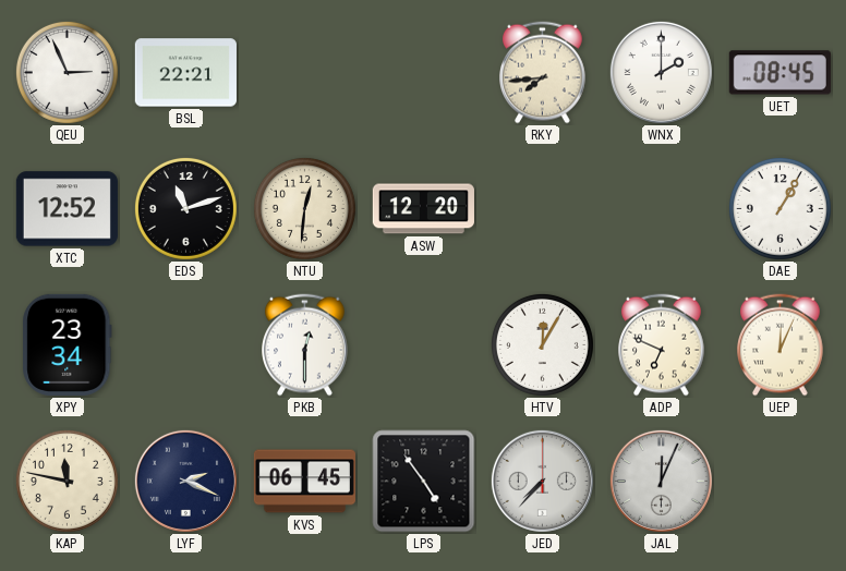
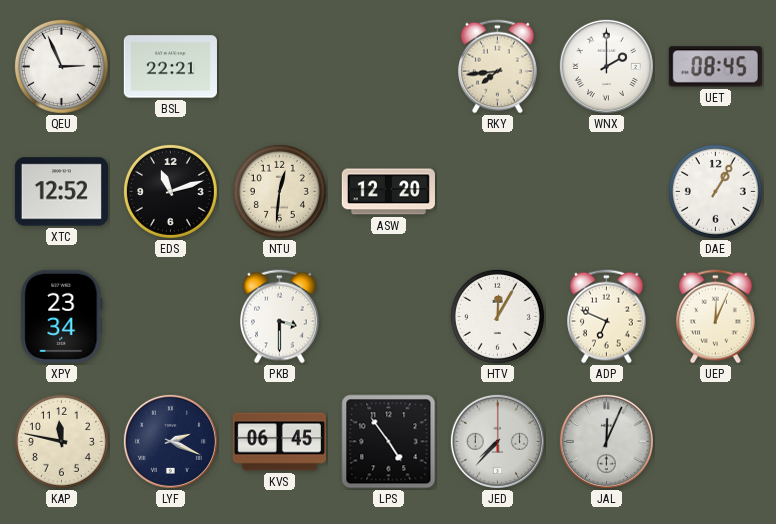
PKB: 12:30 -> 3:30 (280, 317)
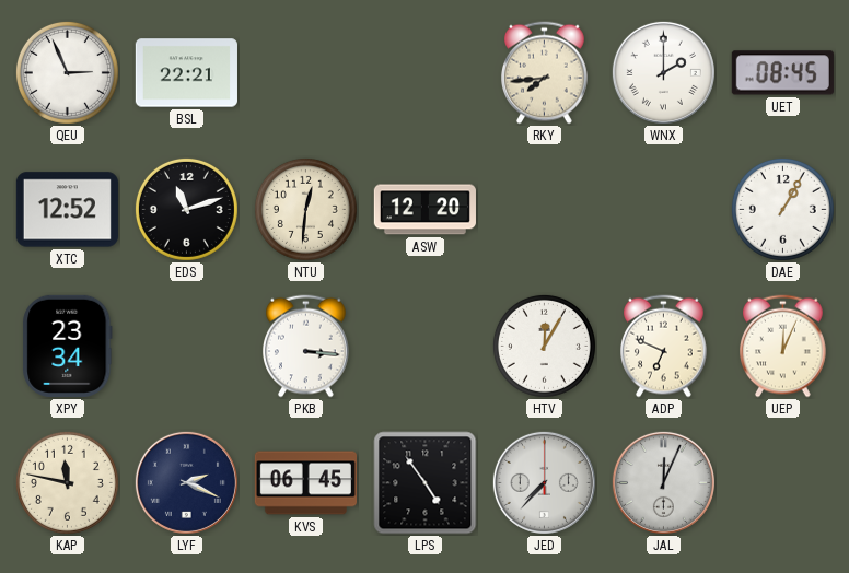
PKB: 3:30 -> 3:16 (306, 347)
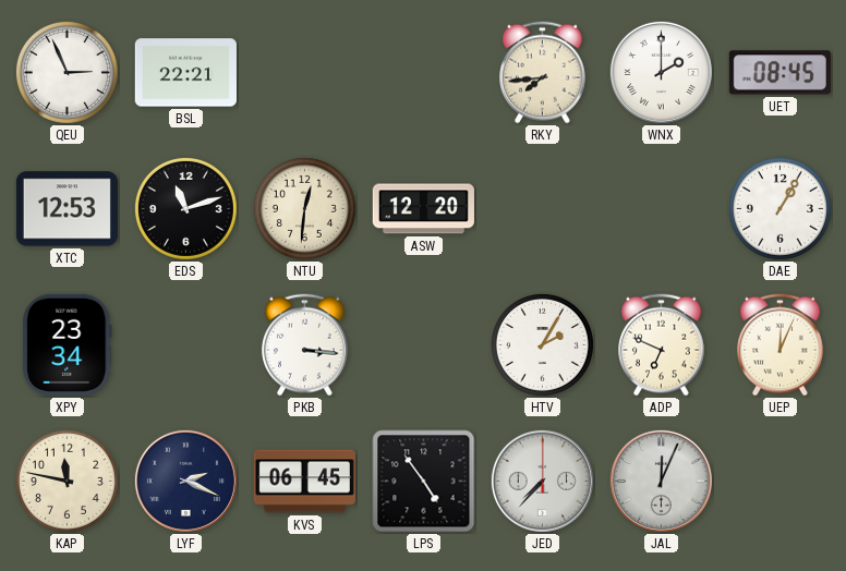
XTC: 12:52 -> 12:53 (67, 209)
HTV: 12:05 -> 2:05 (542, 344)
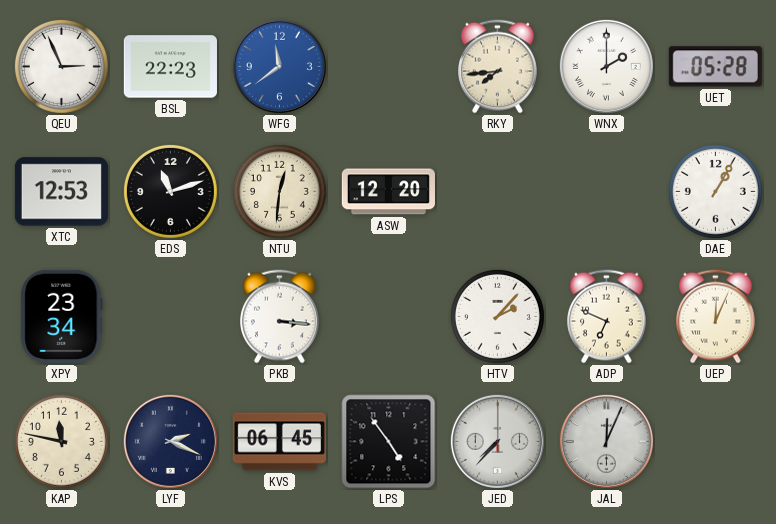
BSL: 22:21 -> 22:23 (170, 67)
WFG: none -> 11:39 (279, 66)
UET: 08:45 -> 05:28 (715, 67)
HTV: 2:05 -> 2:07 (497, 316)
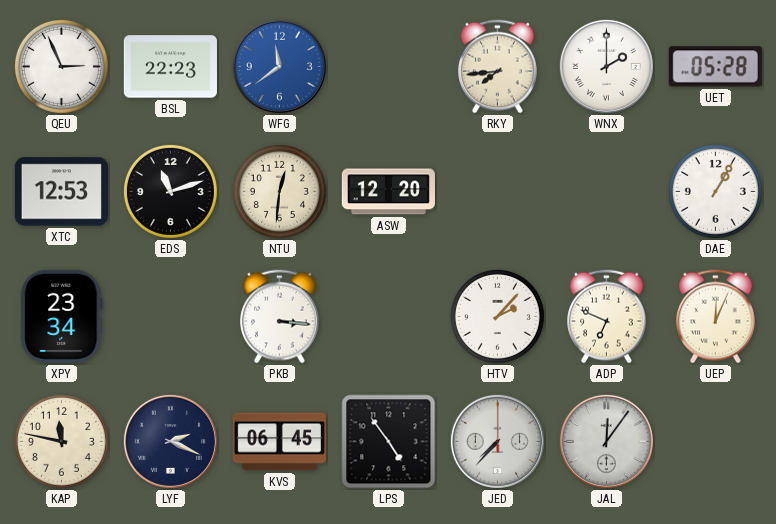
JAL: 12:04 -> 12:06 (606, 441)
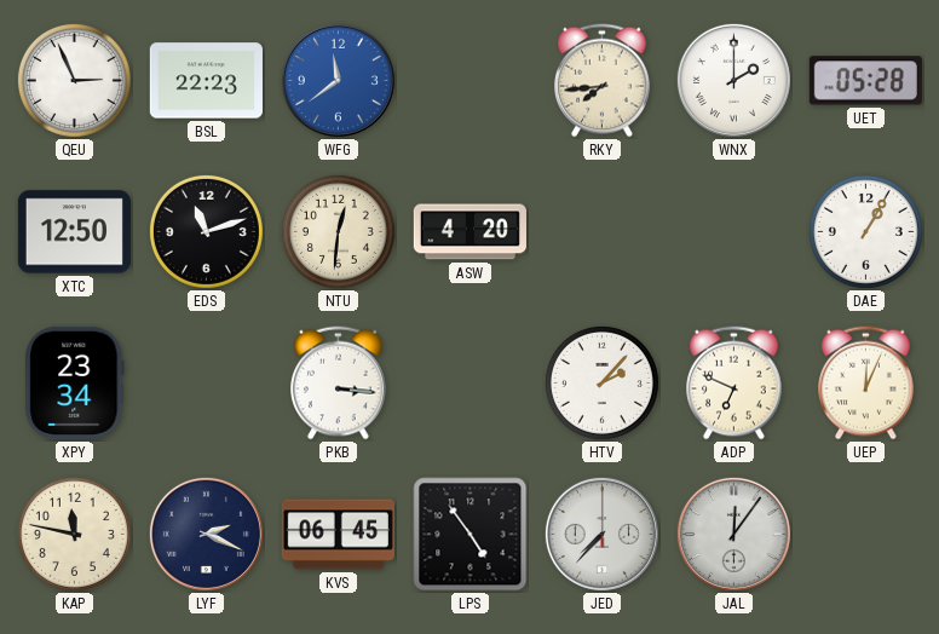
XTC: 12:53 -> 12:50 (74, 232)
ASW: 12:20 -> 4:20 (469, 232)
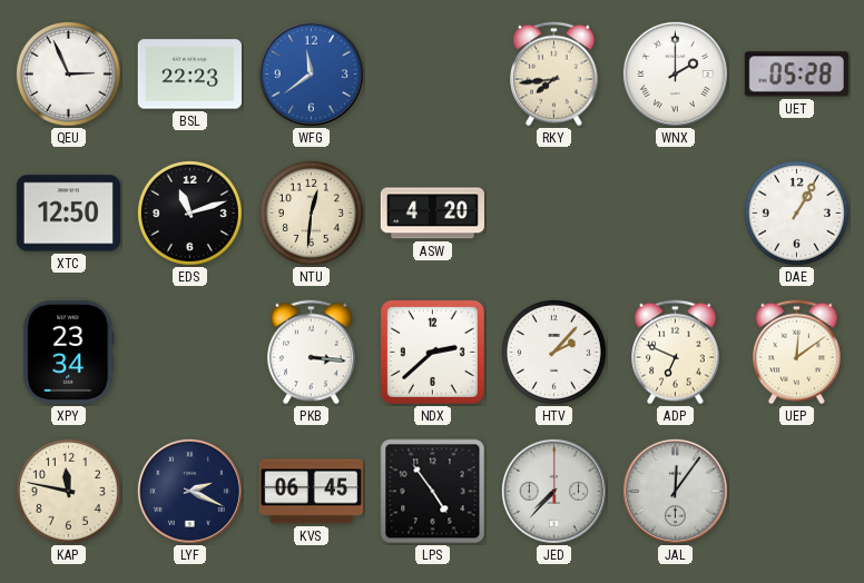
NDX: none -> 2:38 (432, 352)
UEP: 12:04 -> 12:09 (797, 353)
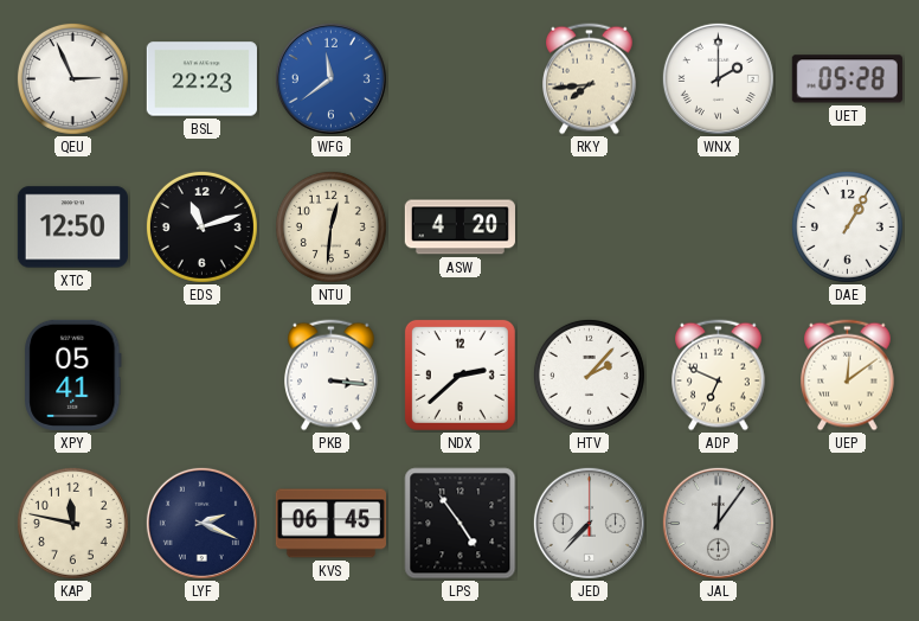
XPY: 23:34 -> 05:41 (73, 374)
